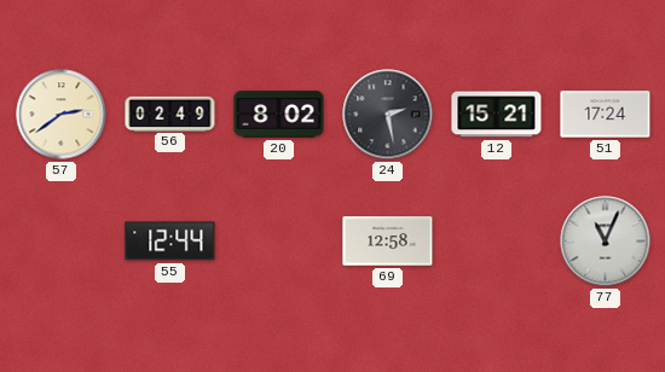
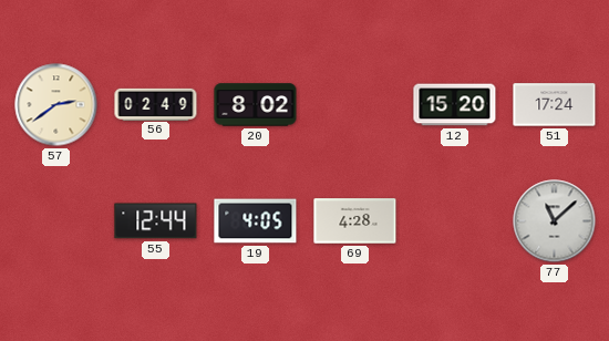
24: 2:28 -> none (388, 115)
12: 15:21 -> 15:20 (455, 105)
19: none -> 4:05 (256, 221)
69: 12:58 -> 4:28 (355, 221)
77: 11:04 -> 11:08 (555, 221)
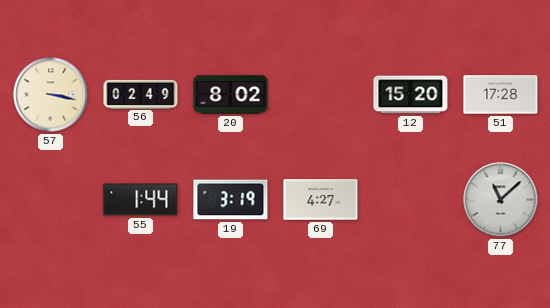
57: 2:39 -> 3:17 (51, 95)
51: 17:24 -> 17:28 (501, 95)
55: 12:44 -> 1:44 (141, 200)
19: 4:05 -> 3:19 (231, 200)
69: 4:28 -> 4:27 (321, 200)
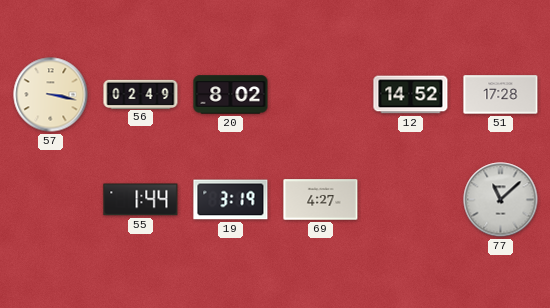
12: 15:20 -> 14:52 (411, 95)
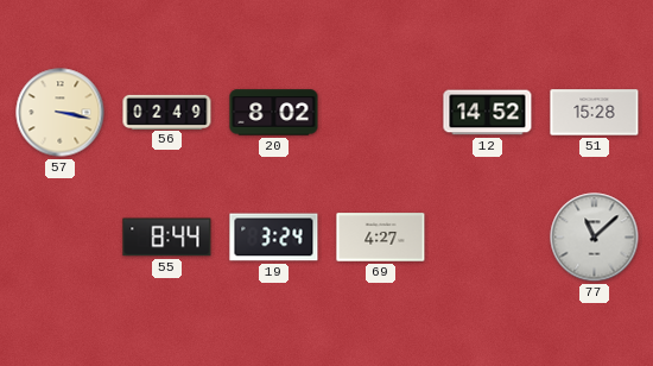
51: 17:28 -> 15:28 (595, 113)
55: 1:44 -> 8:44 (167, 238)
19: 3:19 -> 3:24 (274, 238)
